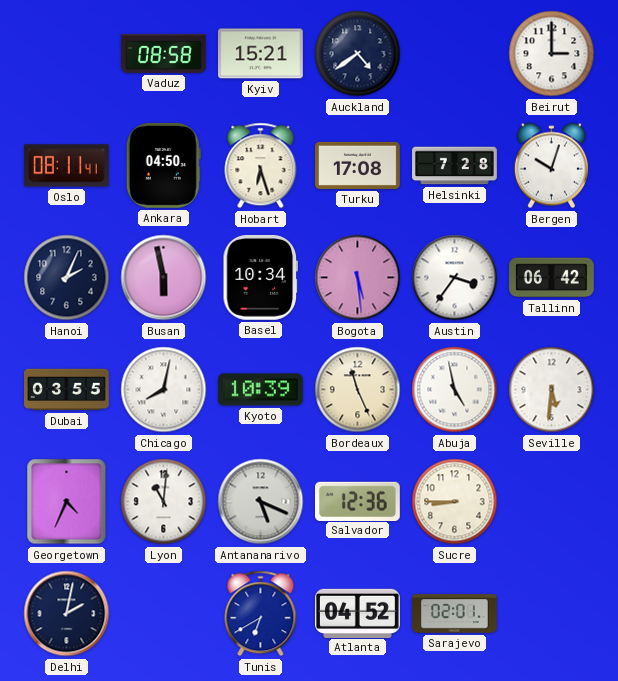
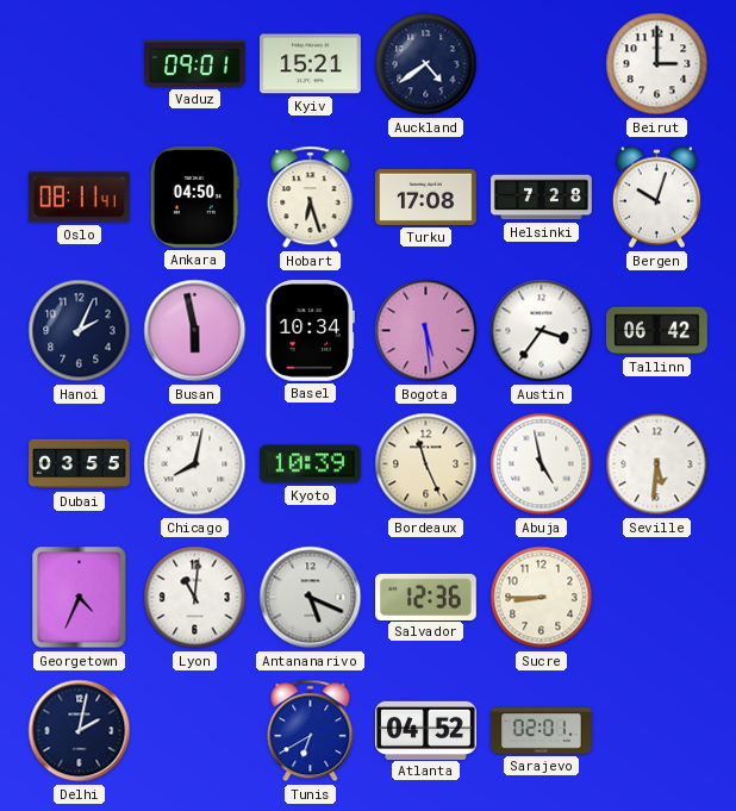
Vaduz: 08:58 -> 09:01 (195, 63)
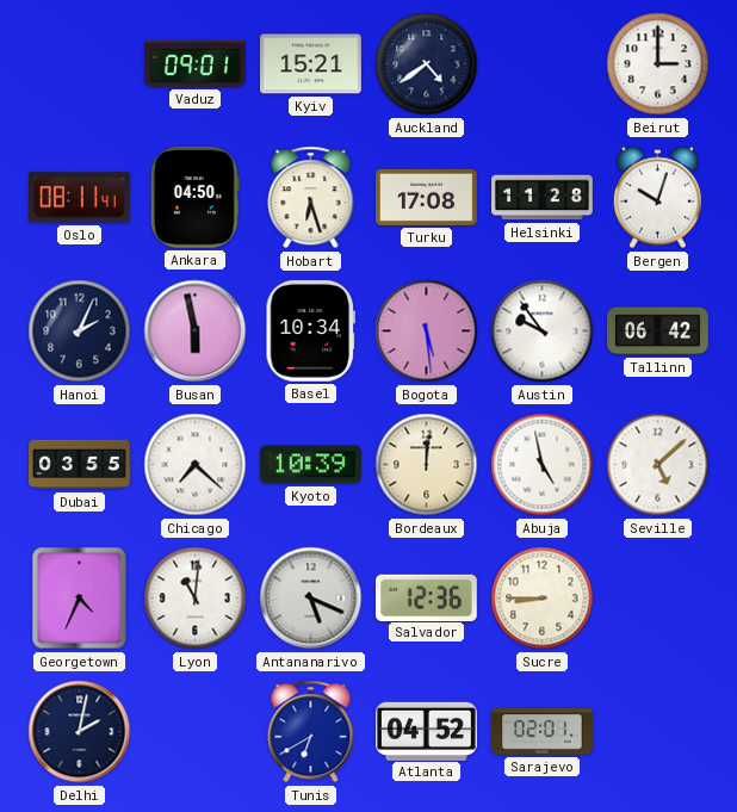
Helsinki: 7:28 -> 11:28 (543, 198)
Austin: 3:36 -> 9:54 (543, 331)
Chicago: 8:02 -> 7:22 (196, 465)
Bordeaux: 11:26 -> 12:01 (427, 465)
Seville: 5:31 -> 5:08 (658, 465)
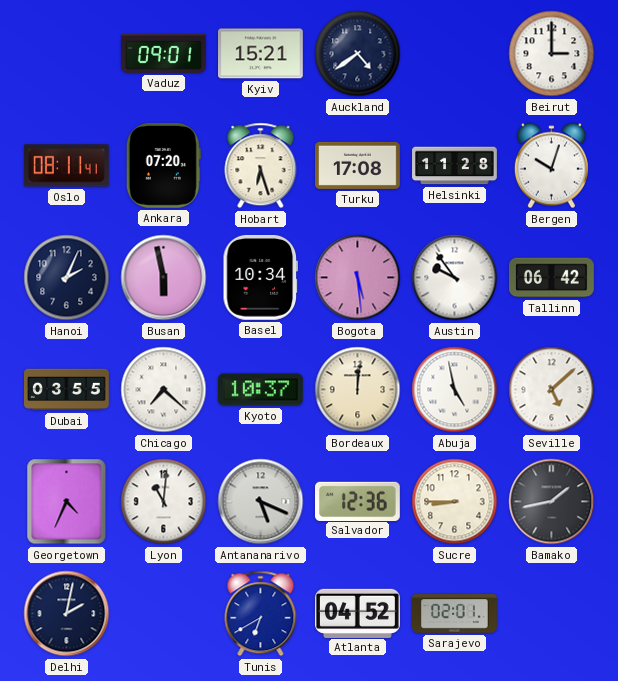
Ankara: 04:50 -> 07:20 (163, 165)
Kyoto: 10:39 -> 10:37 (261, 390)
Bamako: none -> 1:43 (552, 502)
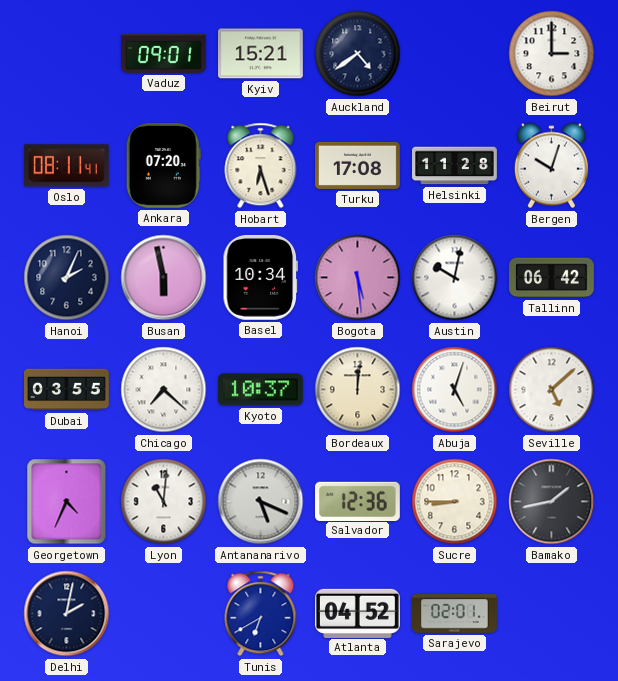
Austin: 9:54 -> 10:02 (455, 278)
Abuja: 4:58 -> 5:03 (455, 390)
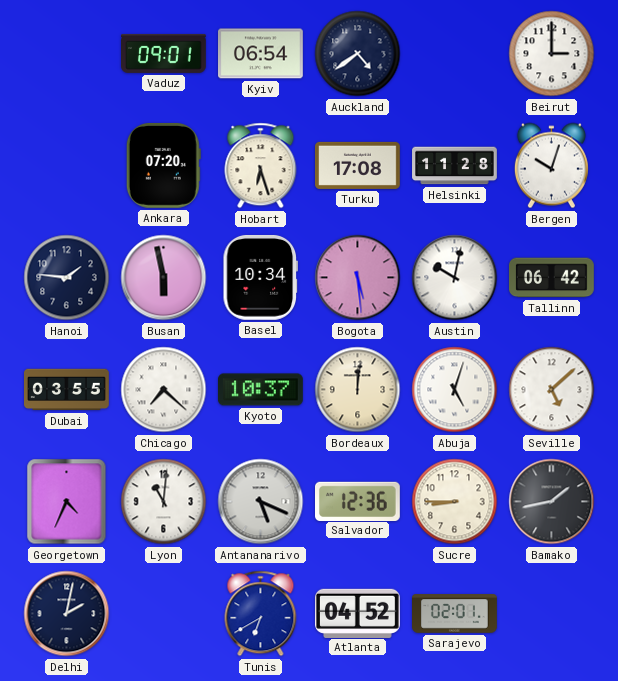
Kyiv: 15:21 -> 06:54 (261, 54)
Oslo: 08:11 -> none (66, 166)
Hanoi: 2:04 -> 1:46 (67, 278)
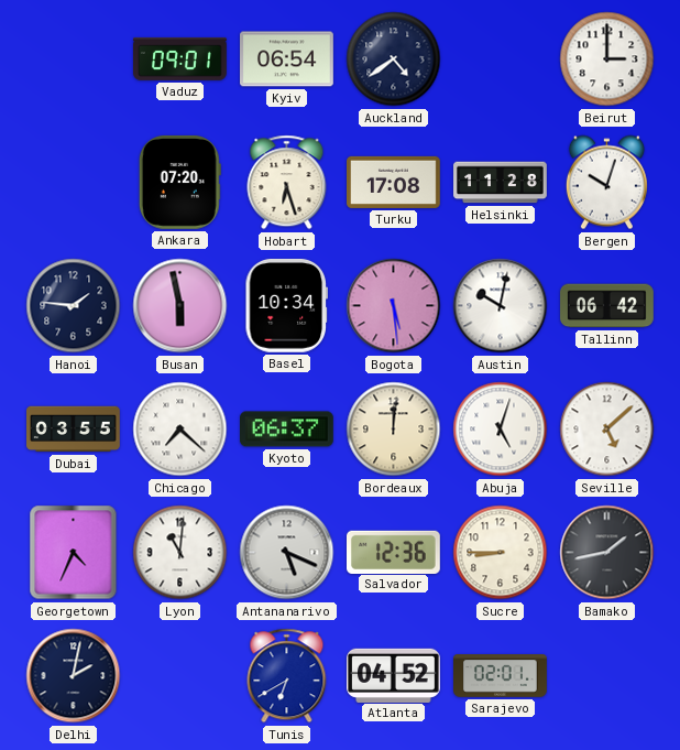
Kyoto: 10:37 -> 06:37 (287, 430)
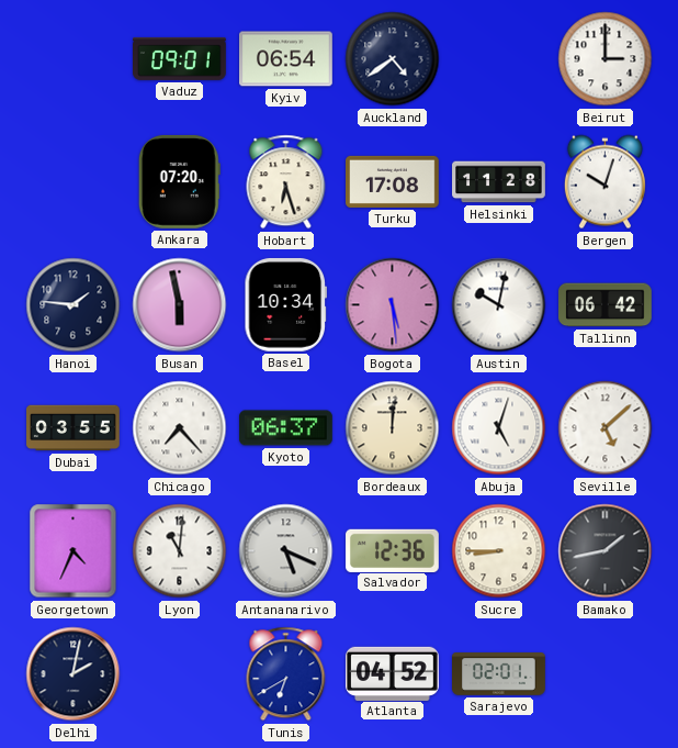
Chicago: 7:22 -> 7:23 (180, 428)
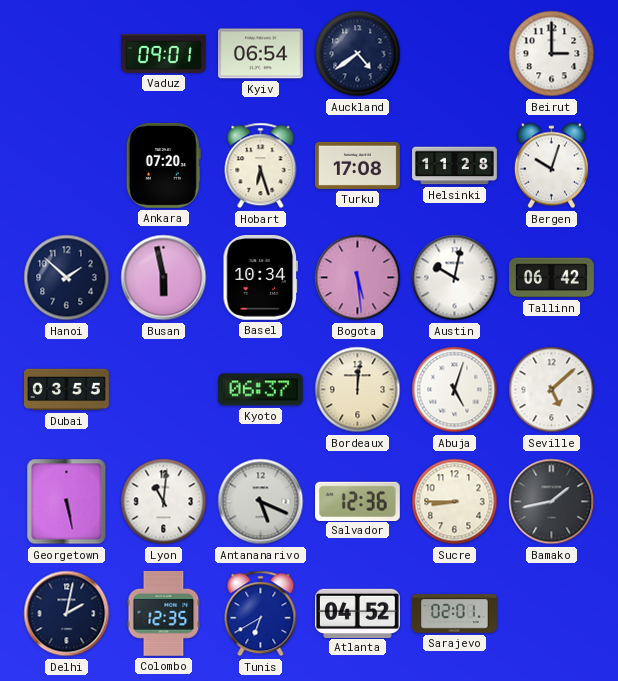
Hanoi: 1:46 -> 1:52 (67, 278)
Chicago: 7:23 -> none (180, 428)
Georgetown: 4:34 -> 5:28 (67, 502)
Colombo: none -> 12:35 (164, 613)
